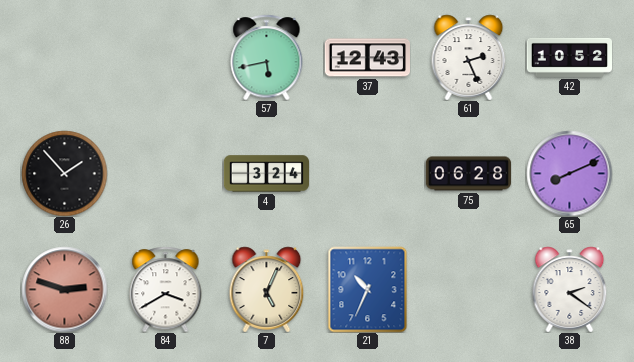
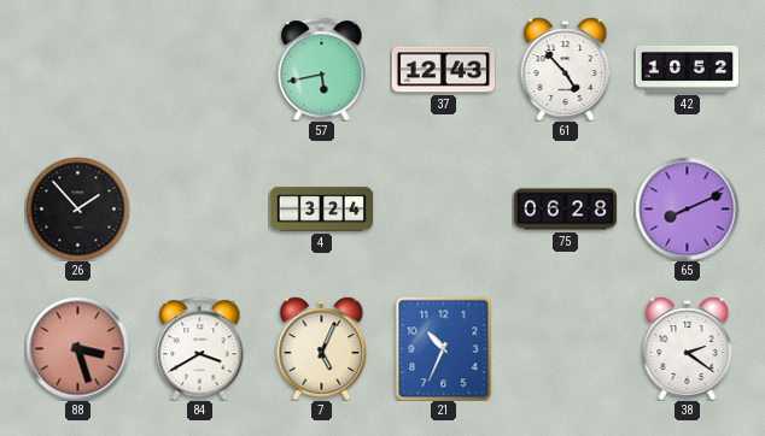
61: 2:26 -> 4:53 (566, 69)
88: 2:48 -> 3:27 (77, 348)
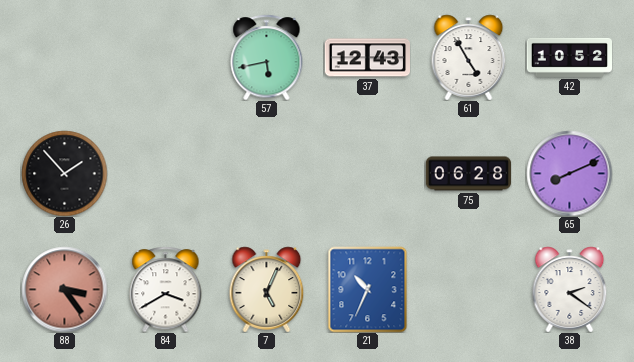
61: 4:53 -> 4:55 (469, 57)
4: 3:24 -> none (321, 210)
88: 3:27 -> 3:24 (64, 289)
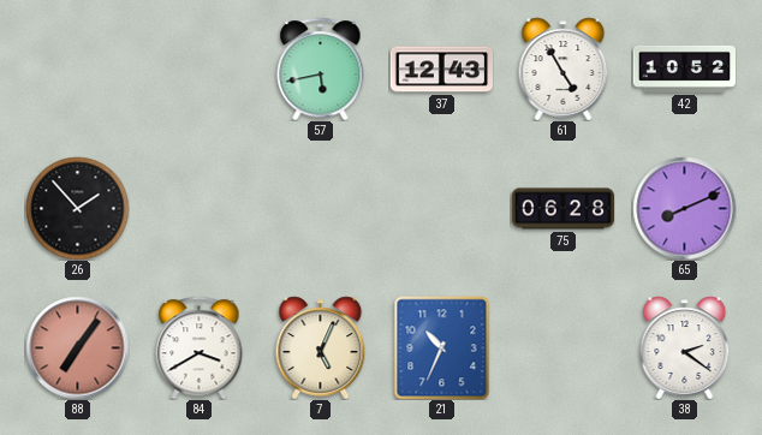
88: 3:24 -> 7:06 (77, 347)
